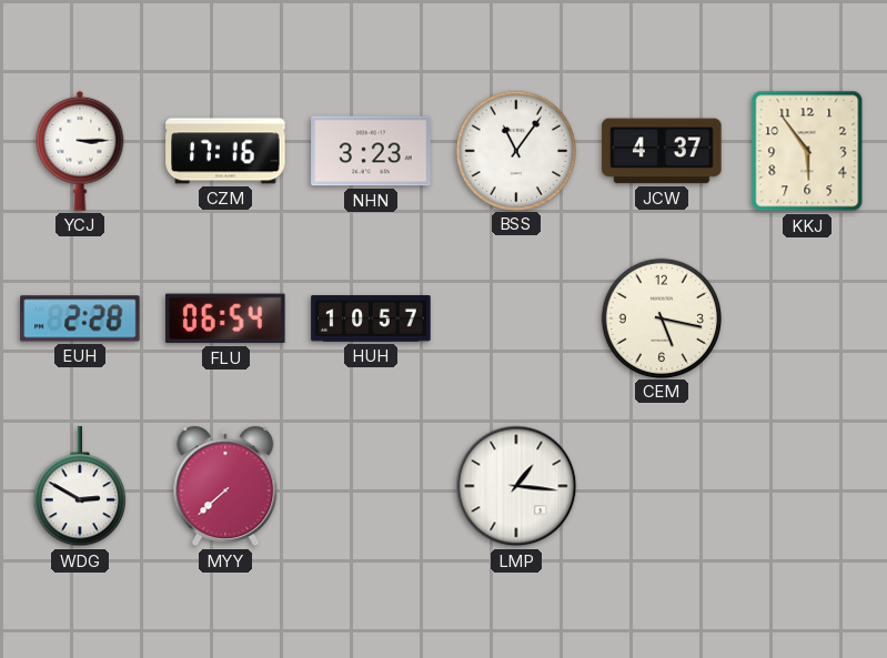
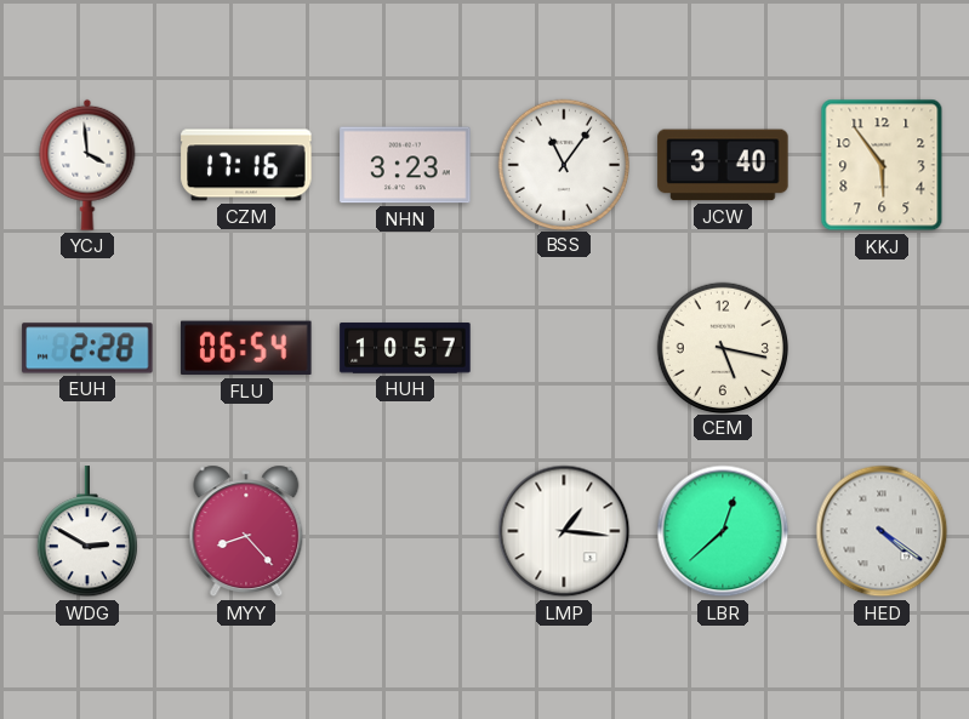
YCJ: 3:15 -> 3:59 (87, 165)
JCW: 4:37 -> 3:40 (723, 165)
MYY: 7:38 -> 8:23 (246, 531)
LBR: none -> 12:38 (723, 531)
HED: none -> 4:21 (882, 531)
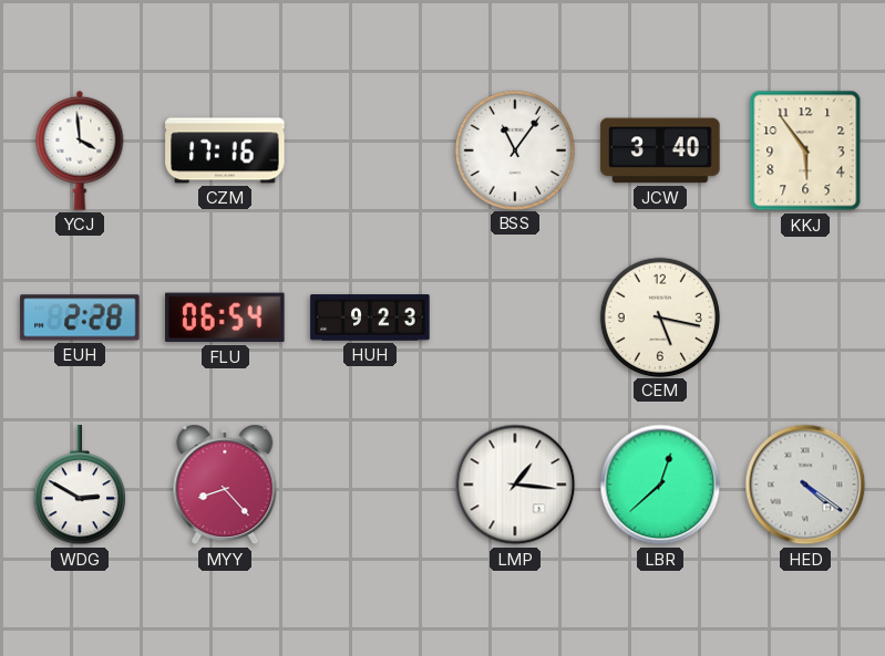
NHN: 3:23 -> none (405, 165)
HUH: 10:57 -> 9:23 (370, 317)
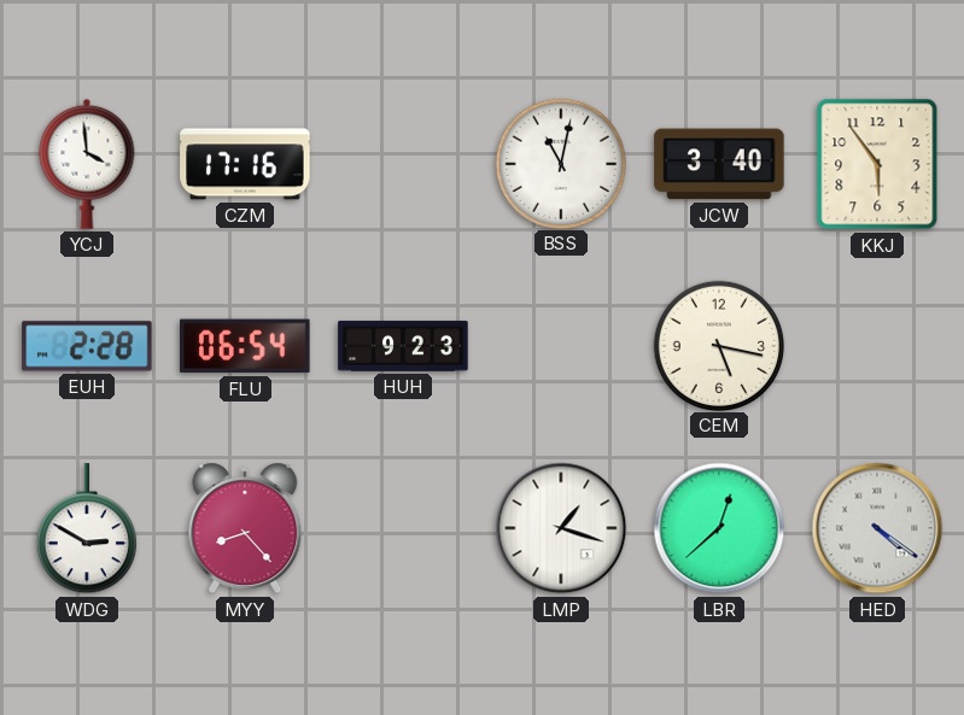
BSS: 11:06 -> 11:02 (560, 163)
LMP: 1:16 -> 1:18 (561, 528)
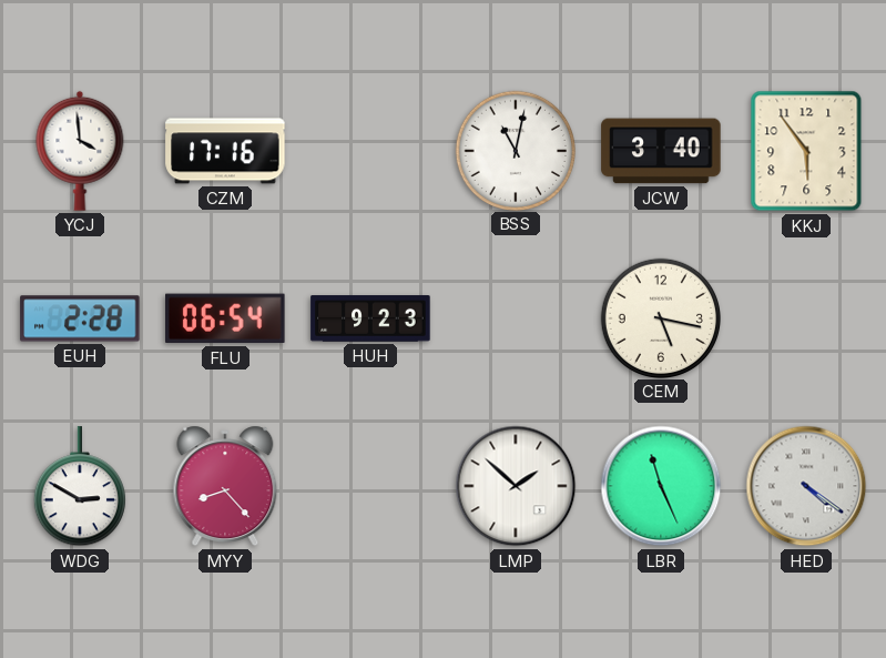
LMP: 1:18 -> 1:52 (516, 486)
LBR: 12:38 -> 11:26 (661, 486)
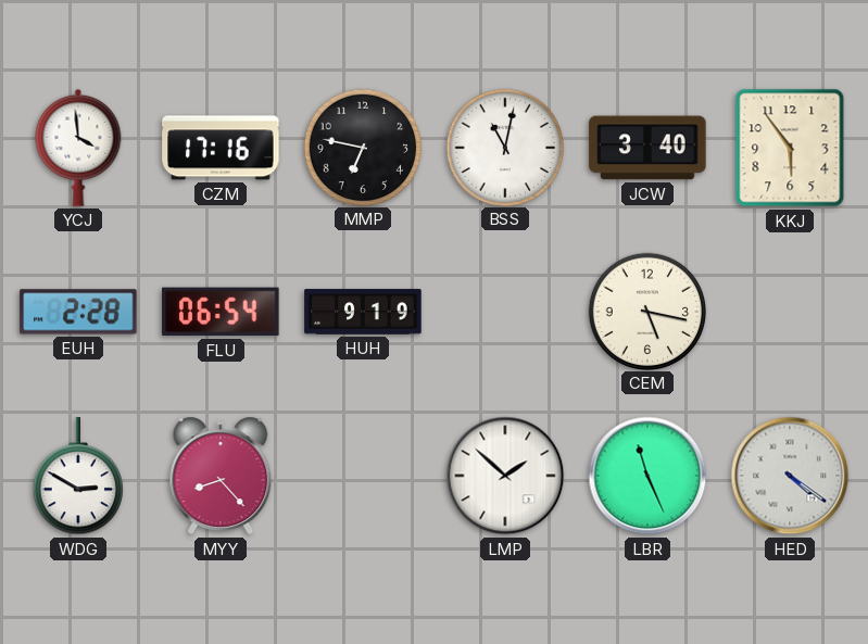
MMP: none -> 6:47 (362, 147)
HUH: 9:23 -> 9:19 (363, 312)
